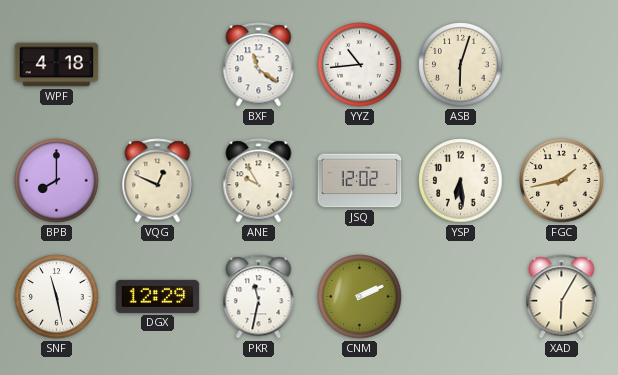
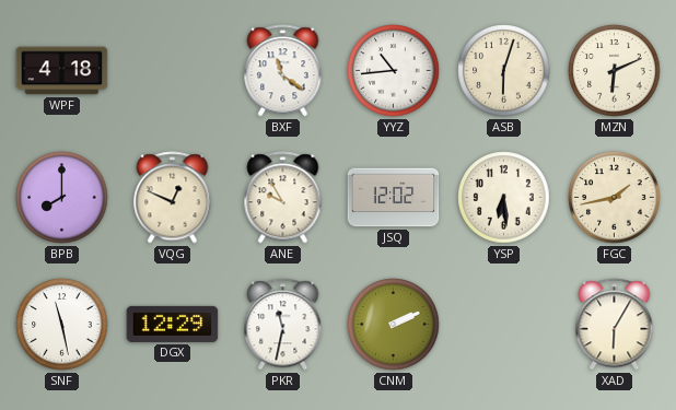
MZN: none -> 6:11 (615, 71)
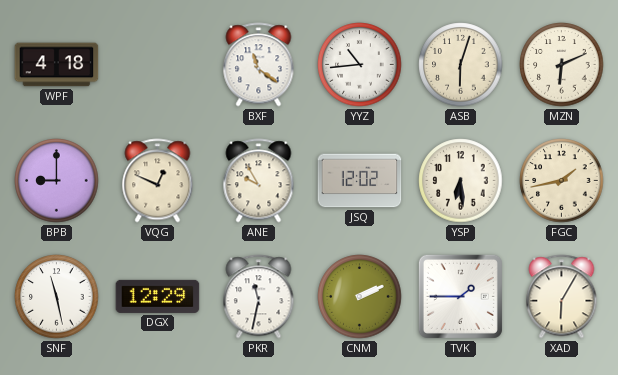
BPB: 8:00 -> 9:00 (57, 181)
TVK: none -> 1:45 (460, 296)
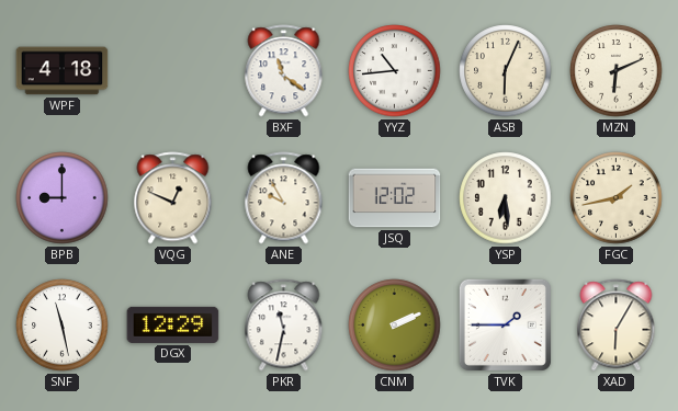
ASB: 6:03 -> 6:04 (506, 71)
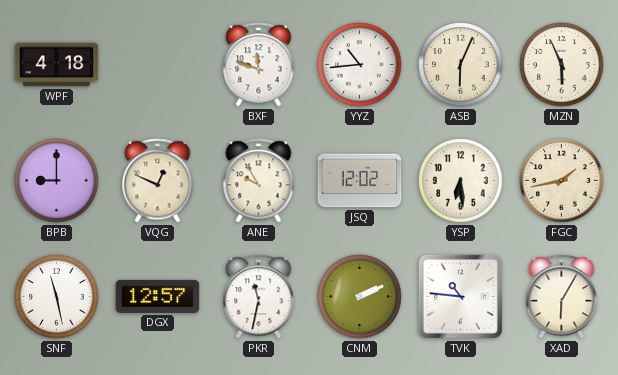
BXF: 11:21 -> 11:48 (259, 65)
MZN: 6:11 -> 5:56 (562, 65)
DGX: 12:29 -> 12:57 (158, 296)
TVK: 1:45 -> 10:46 (460, 296)
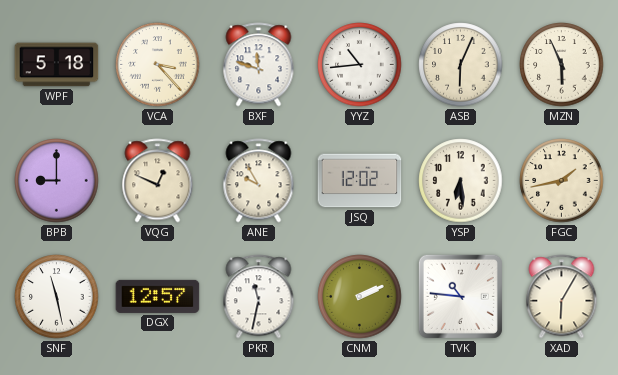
WPF: 4:18 -> 5:18 (57, 65)
VCA: none -> 3:23 (158, 65)
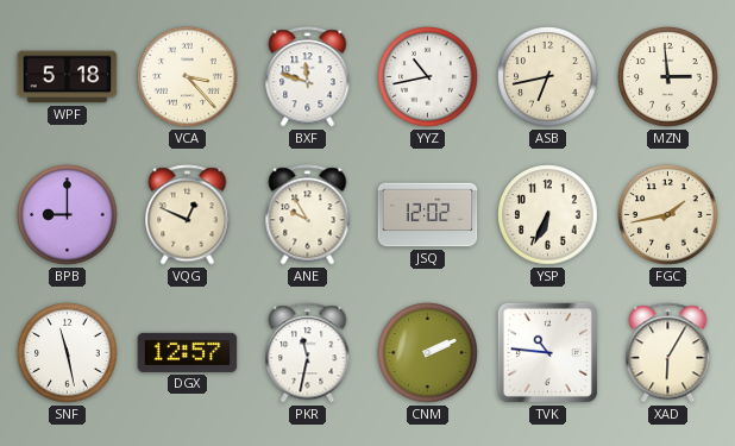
YYZ: 10:44 -> 10:43 (428, 77)
ASB: 6:04 -> 6:43 (548, 77)
MZN: 5:56 -> 2:59 (668, 77)
YSP: 6:29 -> 6:34 (548, 215)
